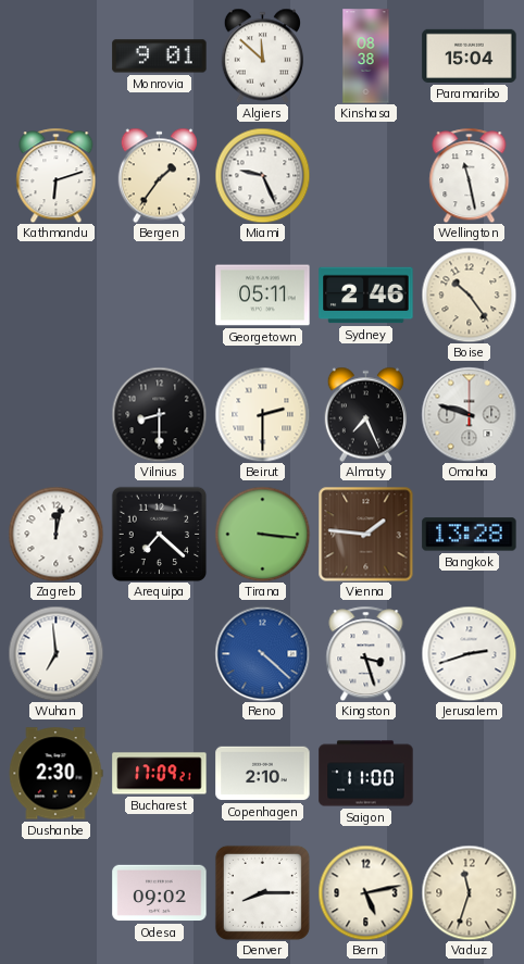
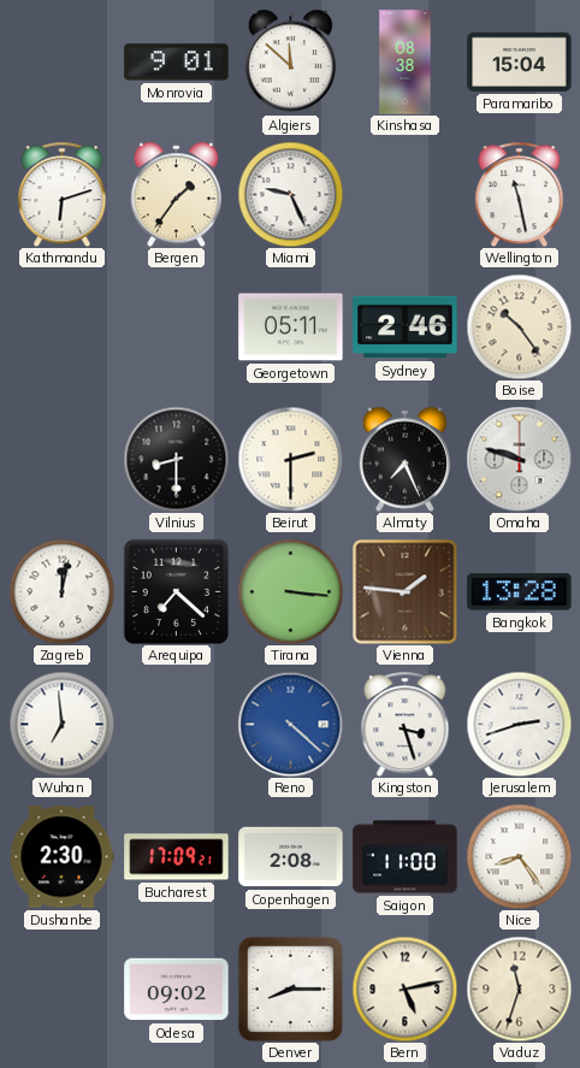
Copenhagen: 2:10 -> 2:08 (291, 857)
Nice: none -> 8:24 (519, 856)
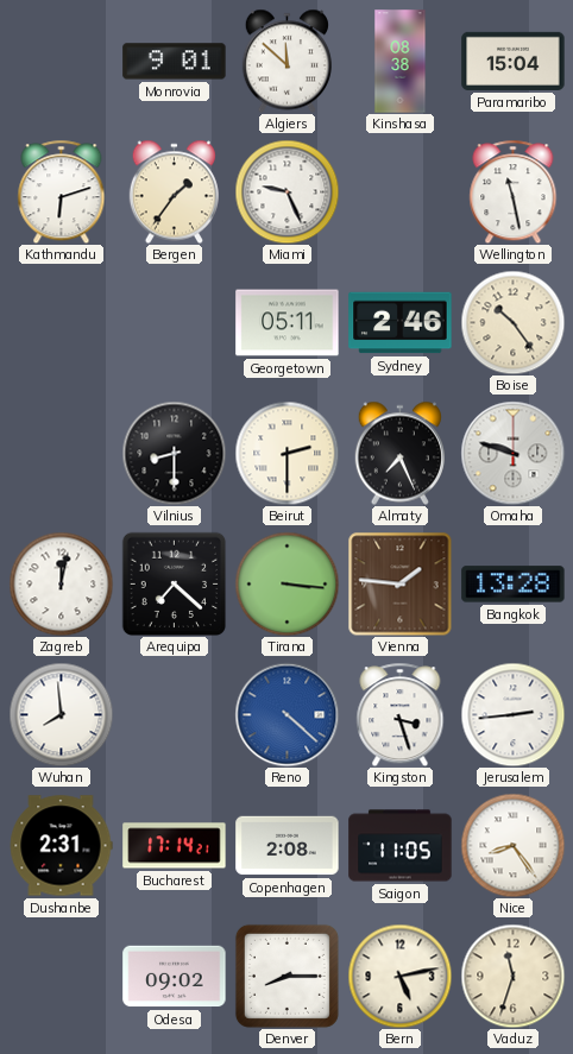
Wuhan: 6:59 -> 7:59 (61, 714)
Jerusalem: 2:42 -> 2:44 (512, 714)
Dushanbe: 2:30 -> 2:31 (61, 846)
Bucharest: 17:09 -> 17:14 (175, 846)
Saigon: 11:00 -> 11:05 (401, 846)
